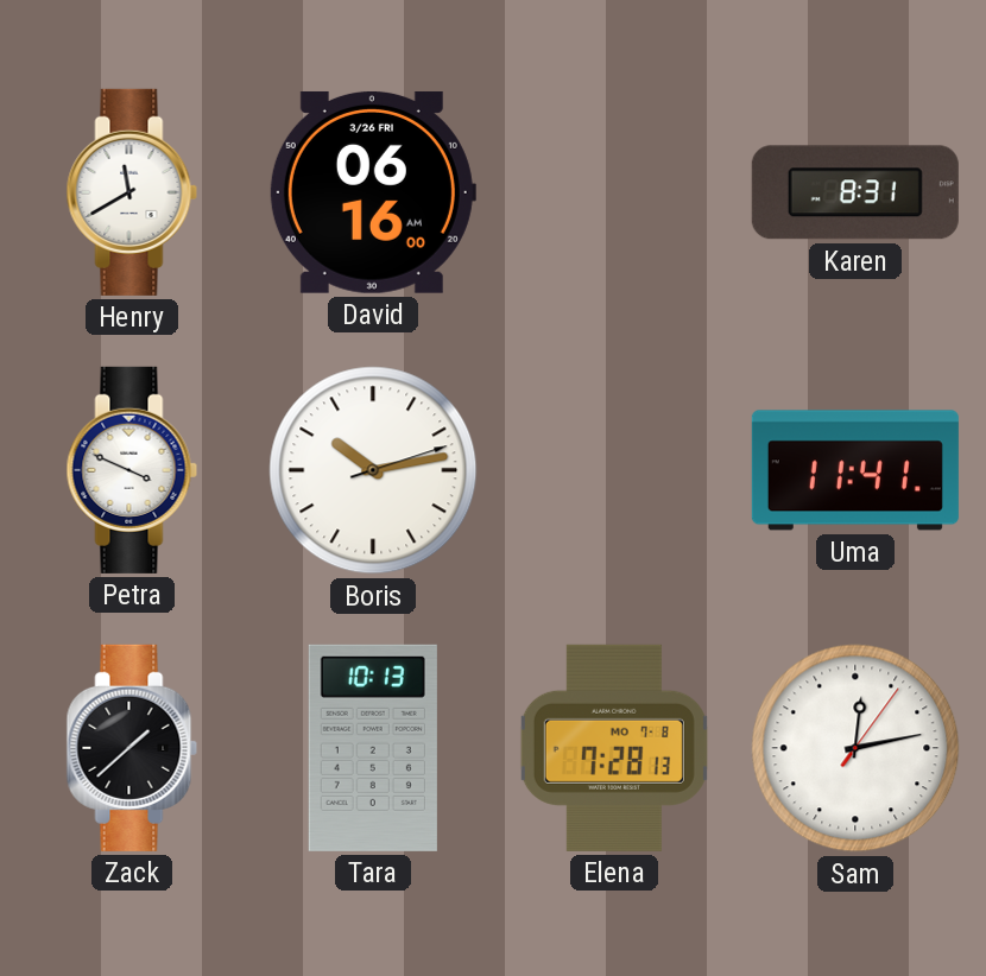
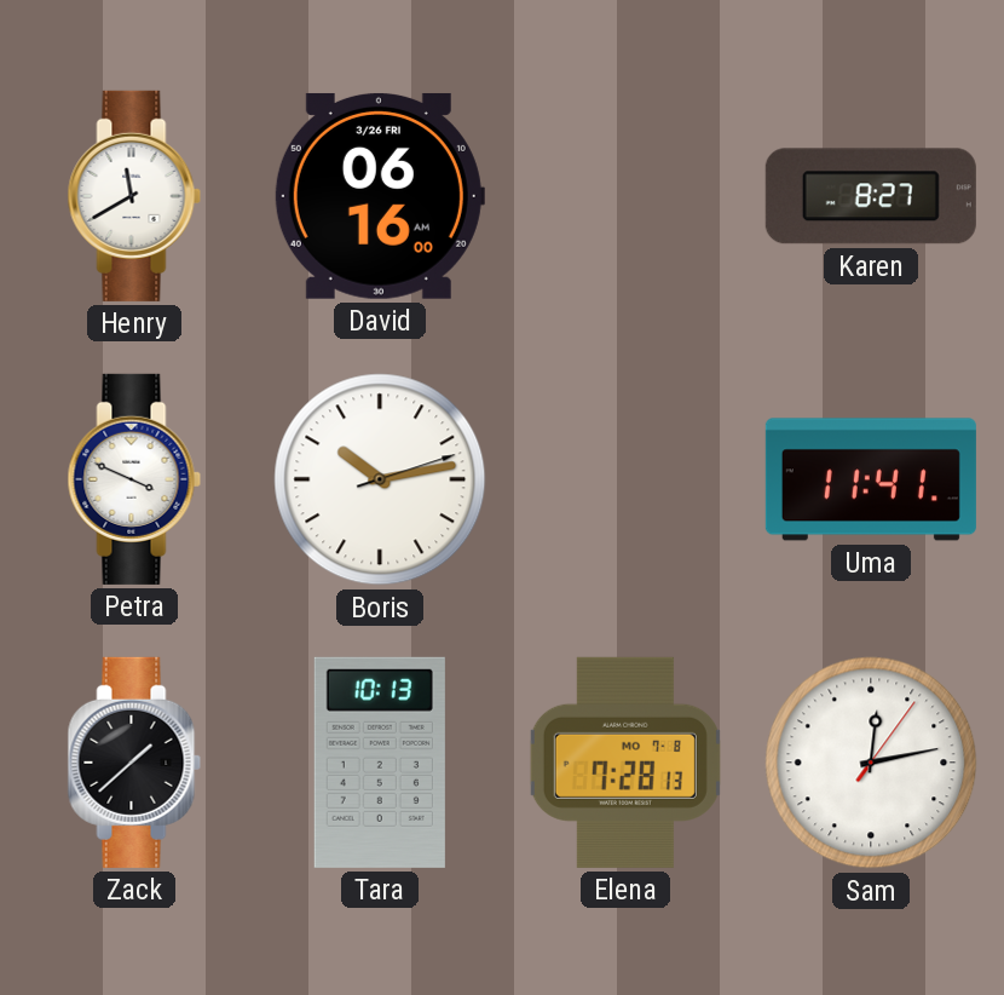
Karen: 8:31 -> 8:27 (871, 196)
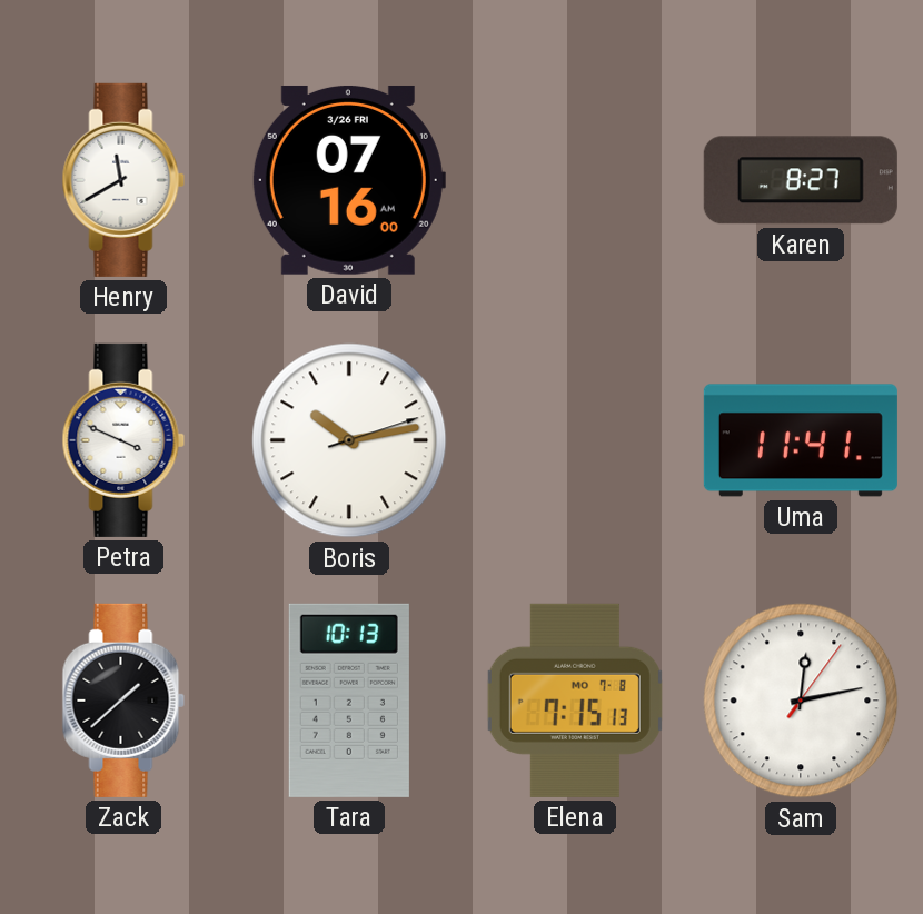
David: 06:16 -> 07:16 (348, 180)
Elena: 7:28 -> 7:15 (575, 701)
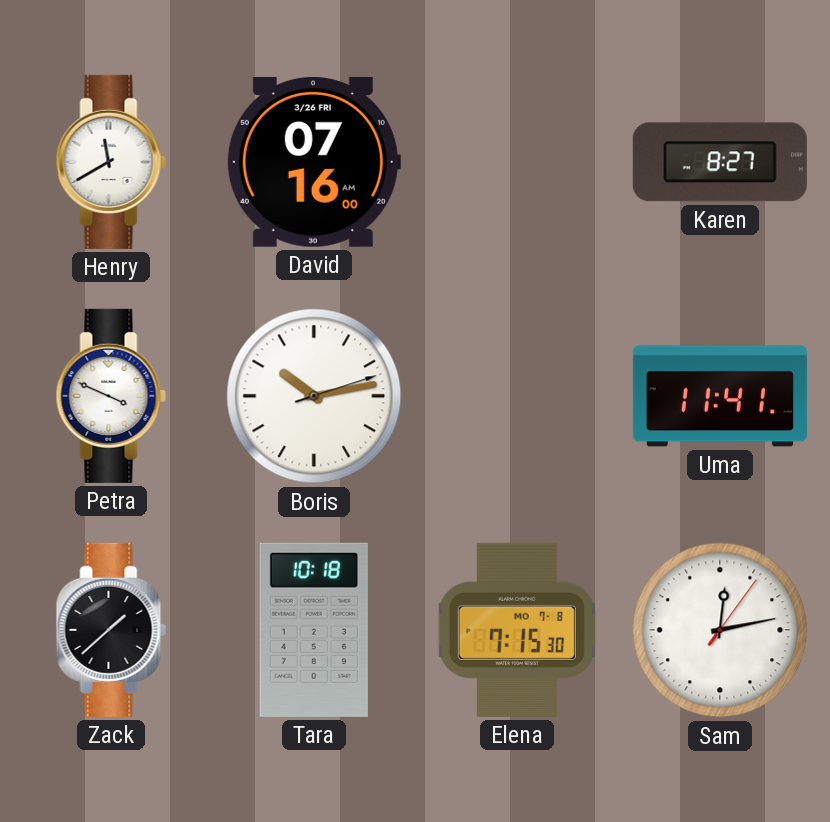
Tara: 10:13 -> 10:18 (314, 630)
Elena: 7:15:13 -> 7:15:30 (517, 630)
